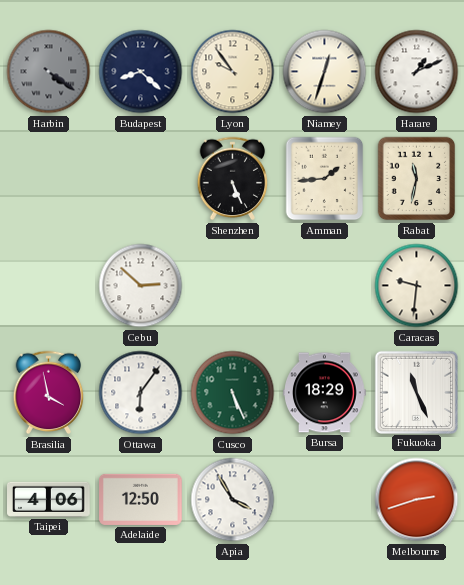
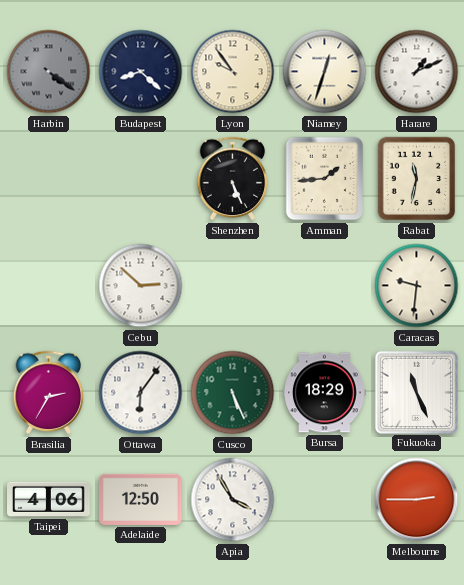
Brasilia: 3:58 -> 2:35 (49, 393)
Melbourne: 2:42 -> 2:45 (417, 500)
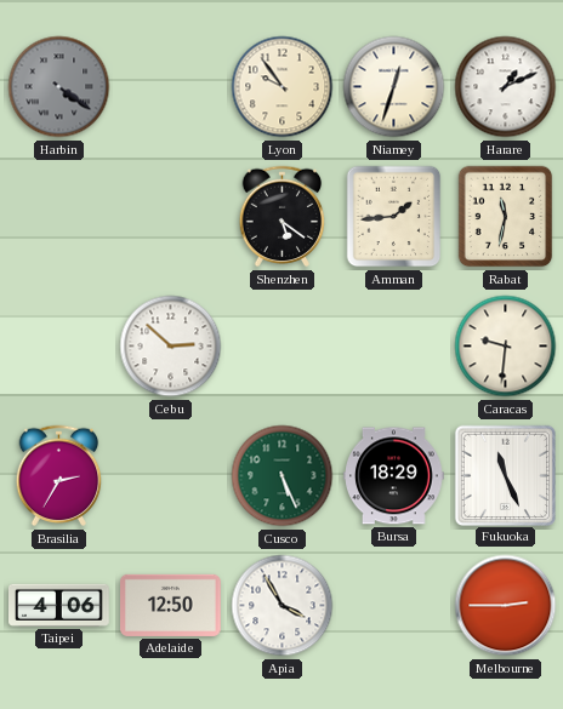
Budapest: 8:22 -> none (141, 72)
Shenzhen: 5:26 -> 5:21 (283, 217)
Ottawa: 6:06 -> none (141, 393)
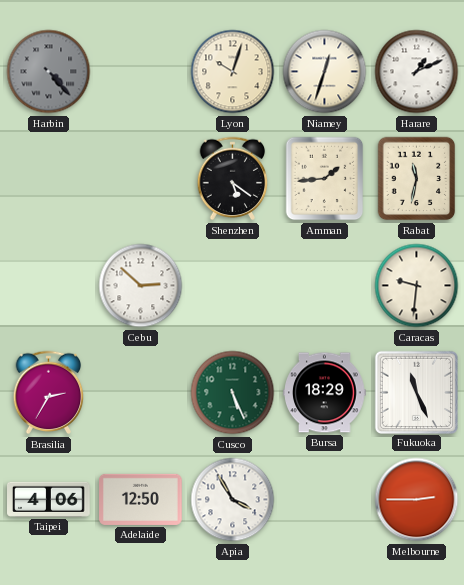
Harbin: 4:21 -> 4:23 (49, 72)
Lyon: 9:54 -> 10:03 (233, 72)
